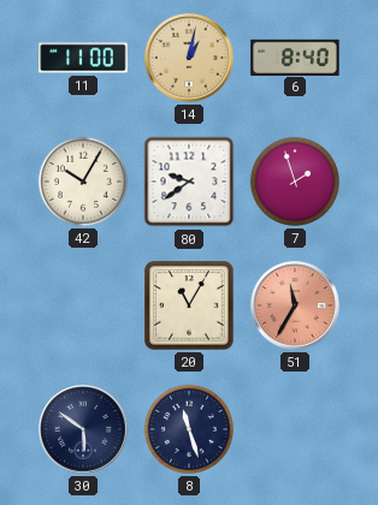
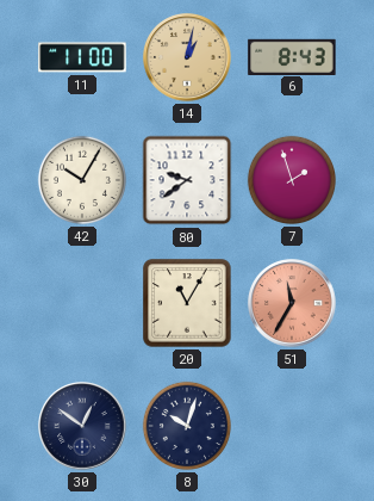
6: 8:40 -> 8:43 (292, 56)
30: 5:51 -> 12:51 (82, 426)
8: 11:27 -> 10:03 (187, 426)
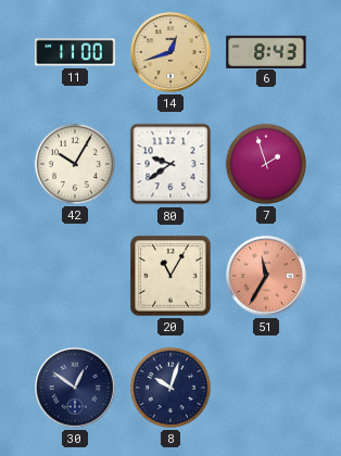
14: 1:02 -> 12:42 (171, 52)
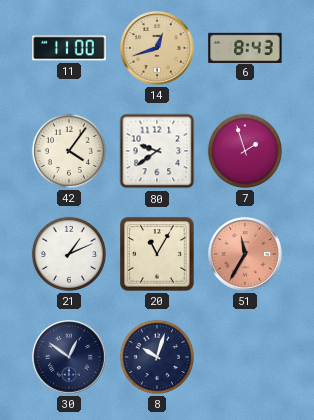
42: 10:05 -> 4:06 (69, 151)
21: none -> 1:11 (69, 254)
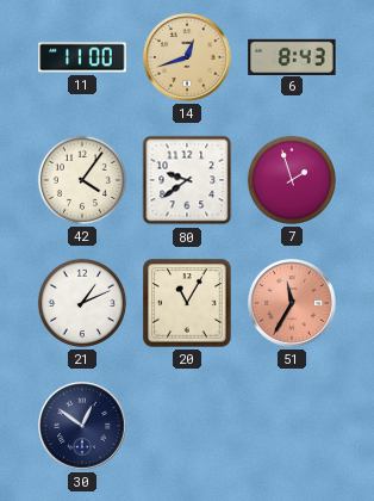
8: 10:03 -> none (157, 357)
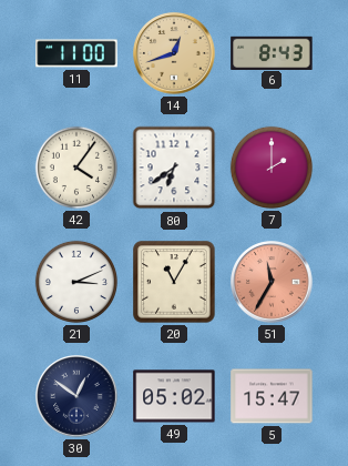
80: 9:39 -> 6:39 (174, 168)
7: 1:57 -> 2:00 (272, 168)
21: 1:11 -> 3:11 (76, 282)
49: none -> 05:02 (174, 396)
5: none -> 15:47 (272, 396)
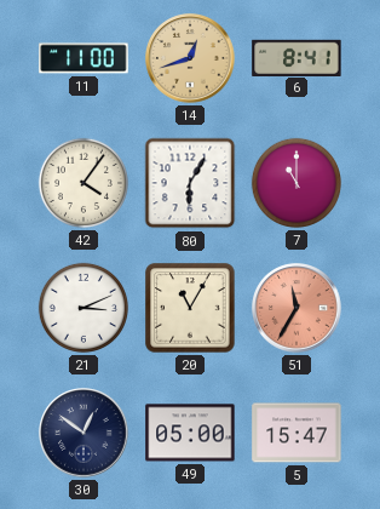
6: 8:43 -> 8:41 (296, 57)
80: 6:39 -> 6:05 (190, 183)
7: 2:00 -> 11:00 (296, 183)
49: 05:02 -> 05:00 (190, 433)
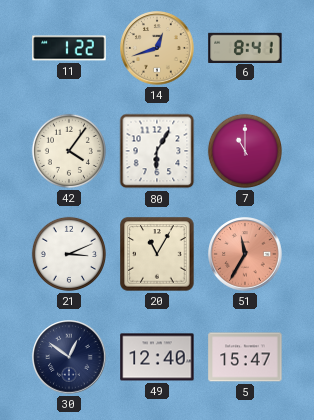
11: 11:00 -> 1:22 (69, 48)
49: 05:00 -> 12:40 (157, 357)
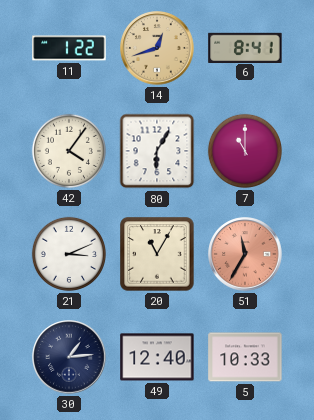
30: 12:51 -> 1:14 (69, 357)
5: 15:47 -> 10:33 (245, 357)
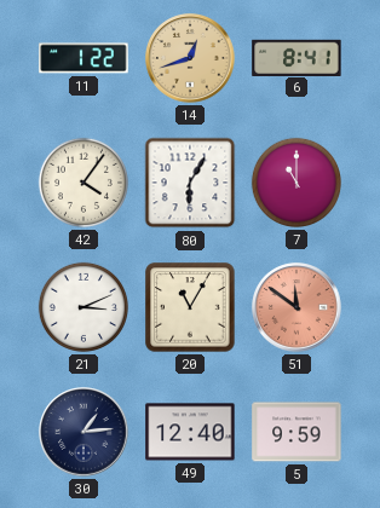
51: 11:35 -> 11:51 (296, 307)
5: 10:33 -> 9:59 (296, 432)
